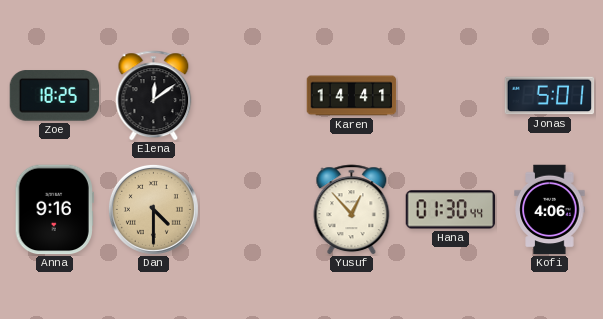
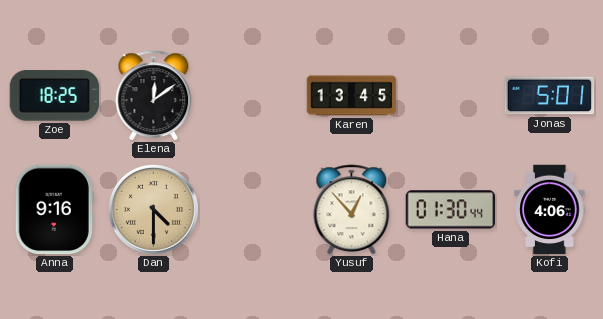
Karen: 14:41 -> 13:45 (352, 96)
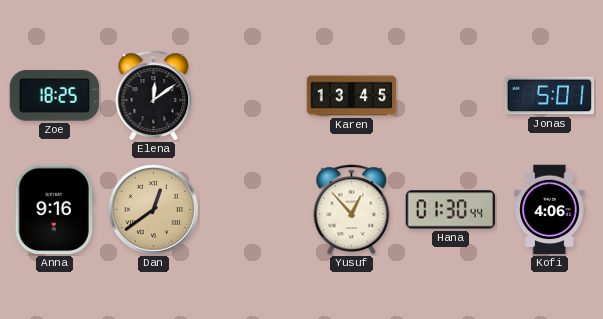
Dan: 4:30 -> 12:39 (153, 209)
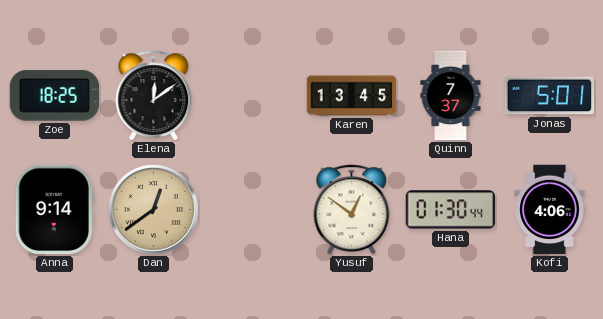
Quinn: none -> 7:37 (451, 96)
Anna: 9:16 -> 9:14 (54, 210)
Yusuf: 12:53 -> 12:51 (352, 210)
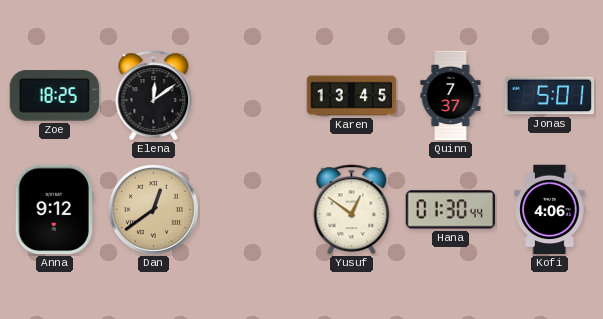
Anna: 9:14 -> 9:12 (54, 210)
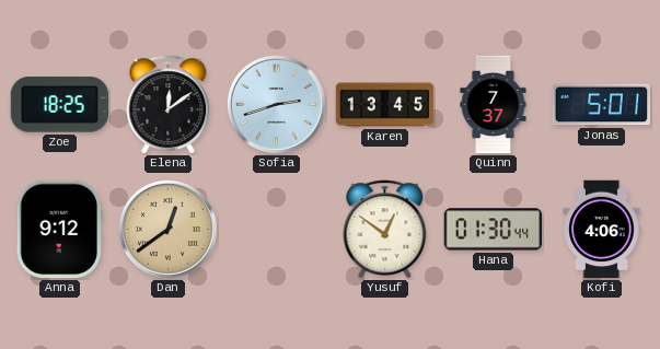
Sofia: none -> 2:42 (276, 104)
